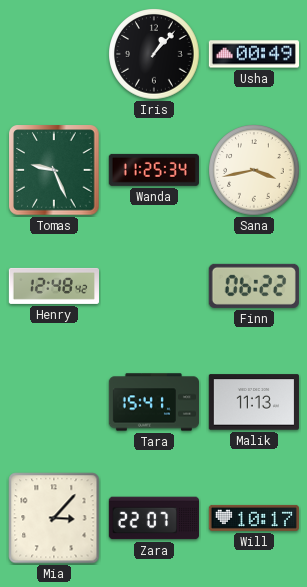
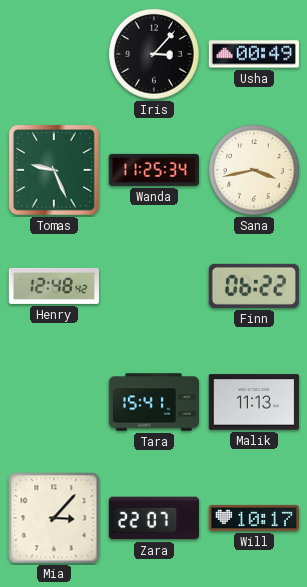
Iris: 1:07 -> 3:07 (154, 54)
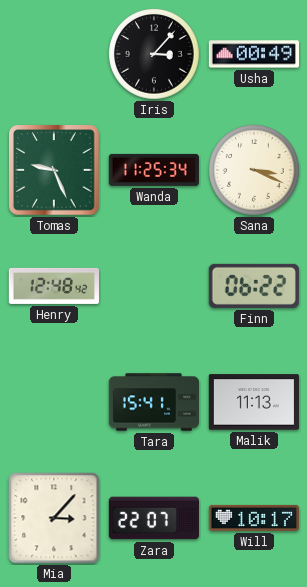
Sana: 3:43 -> 3:19 (254, 170)
